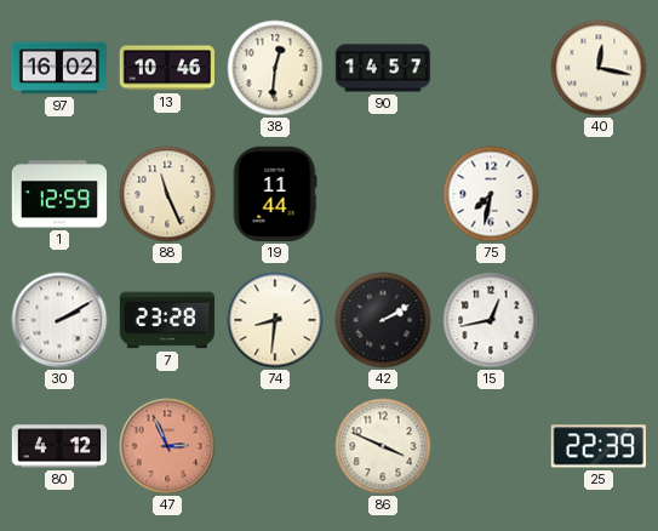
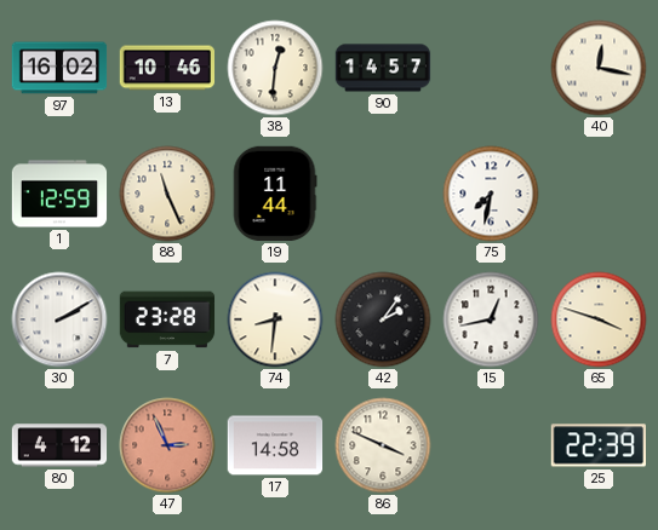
42: 2:10 -> 2:06 (383, 319)
65: none -> 3:48 (599, 319)
17: none -> 14:58 (275, 445)
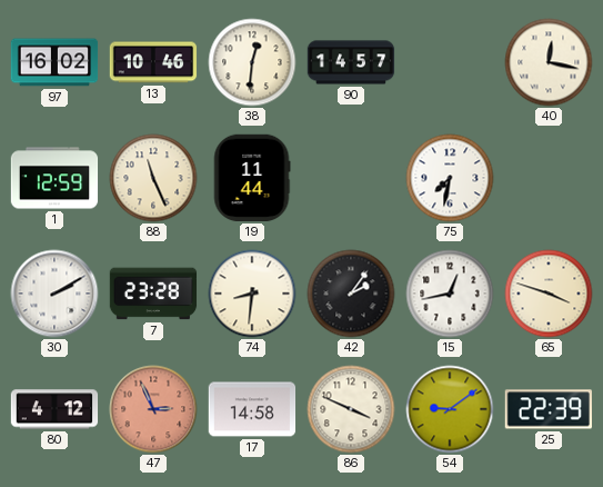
54: none -> 9:09 (450, 409)
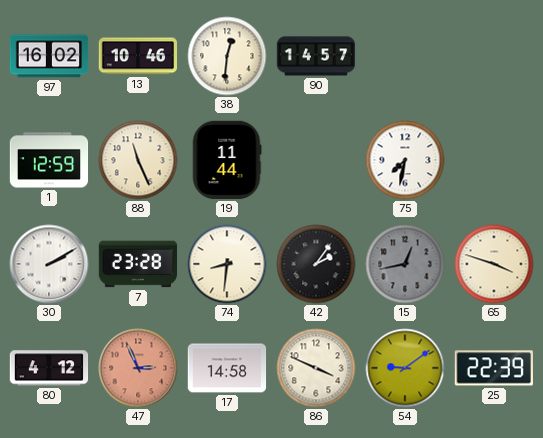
40: 12:17 -> none (549, 62)
15 dial: white -> grey (405, 264)
